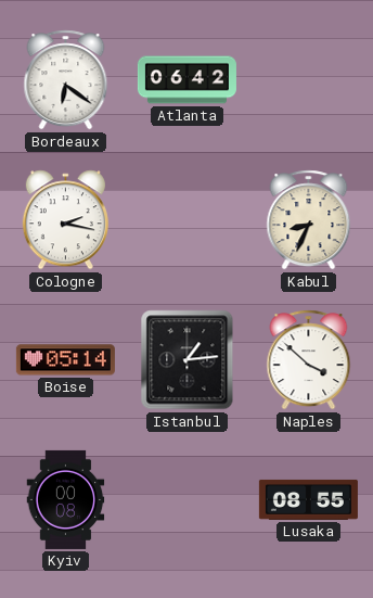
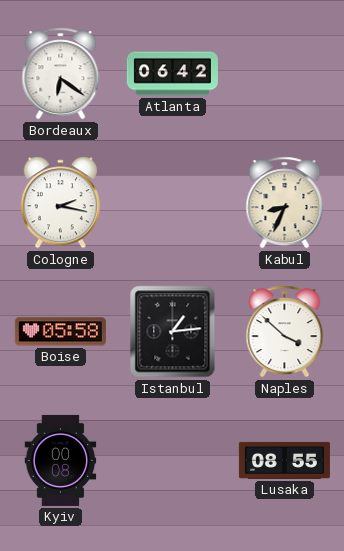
Boise: 05:14 -> 05:58 (60, 332)
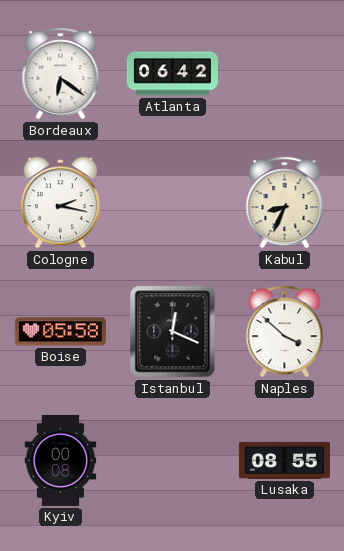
Istanbul: 1:14 -> 12:19 (173, 332)
